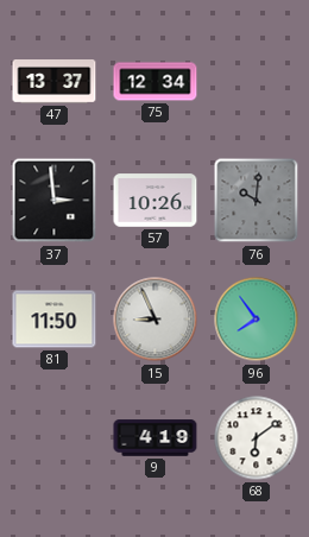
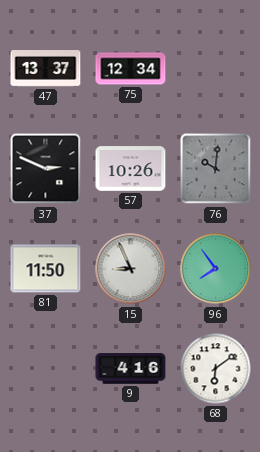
37: 2:59 -> 2:49 (46, 169)
9: 4:19 -> 4:16 (131, 369)
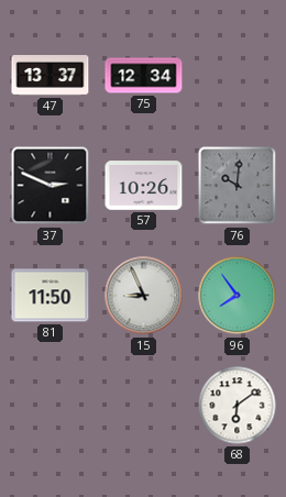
9: 4:16 -> none (131, 369)
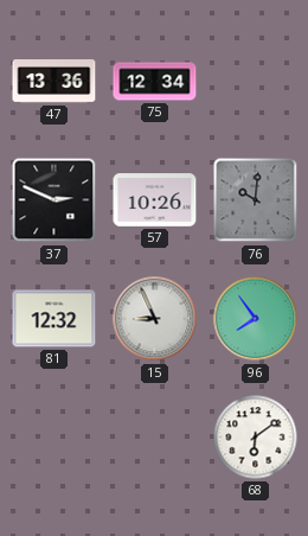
47: 13:37 -> 13:36 (54, 82)
81: 11:50 -> 12:32 (54, 319)
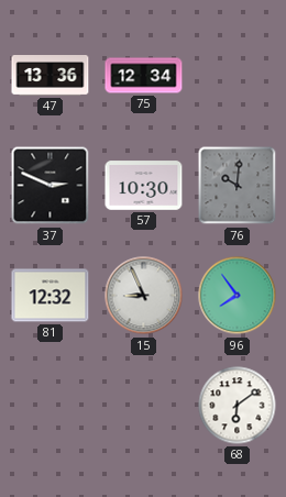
57: 10:26 -> 10:30 (144, 186)
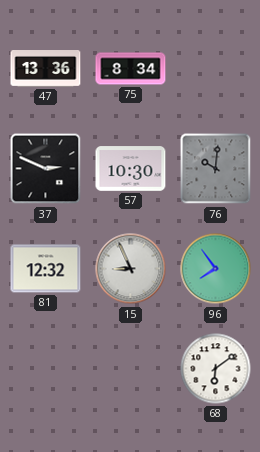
75: 12:34 -> 8:34 (131, 69)
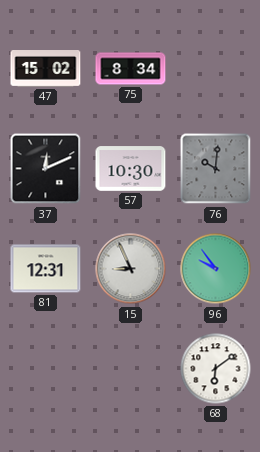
47: 13:36 -> 15:02 (46, 69)
37: 2:49 -> 12:11 (46, 169)
81: 12:32 -> 12:31 (46, 269)
96: 7:54 -> 9:54 (216, 269)
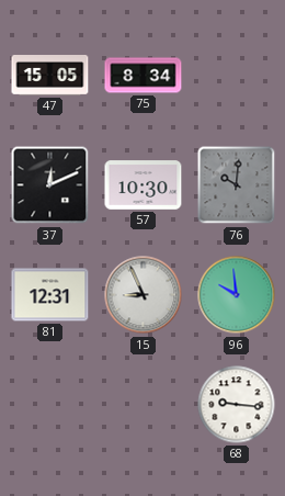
47: 15:02 -> 15:05 (50, 76)
96: 9:54 -> 9:59 (237, 295)
68: 6:09 -> 9:16 (237, 405)
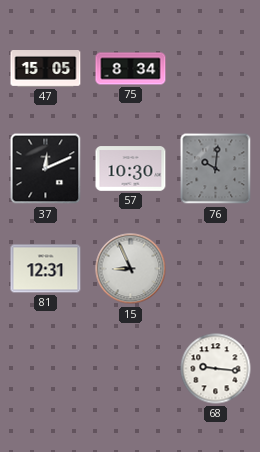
96: 9:59 -> none (237, 295)
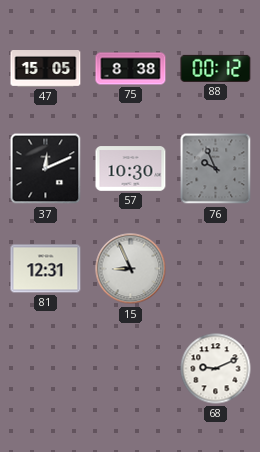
75: 8:34 -> 8:38 (131, 69)
88: none -> 00:12 (216, 68)
76: 10:01 -> 9:56 (216, 169)
68: 9:16 -> 9:11 (216, 369)
